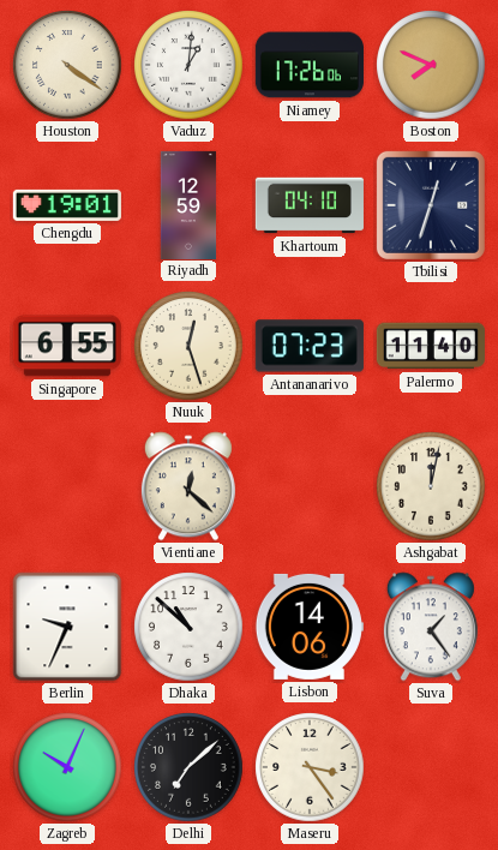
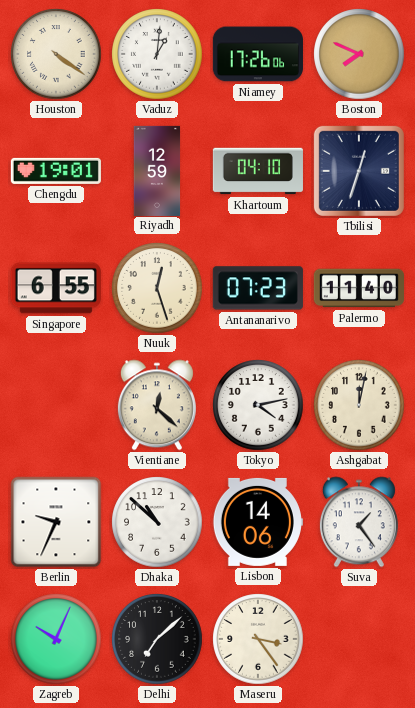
Tokyo: none -> 4:13 (258, 405)
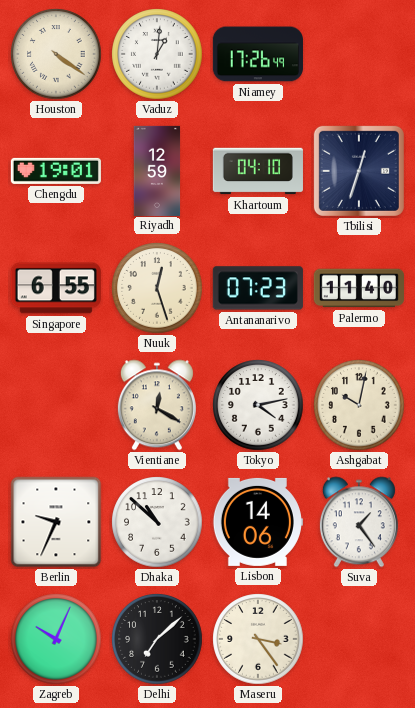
Niamey: 17:26:06 -> 17:26:49 (258, 54)
Boston: 7:49 -> none (359, 54)
Vientiane: 12:22 -> 12:20 (157, 405)
Ashgabat: 12:02 -> 10:02 (359, 405)
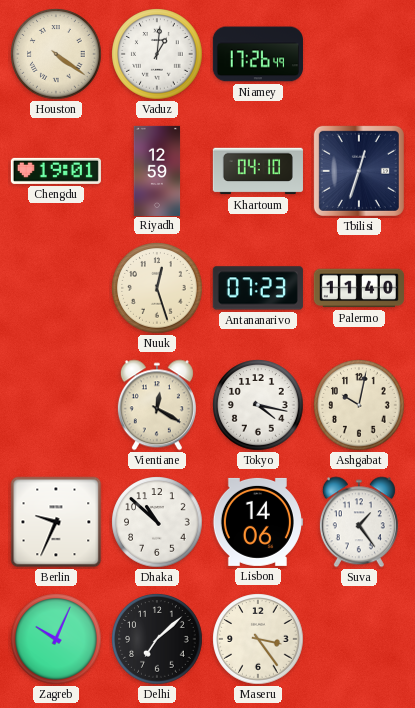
Singapore: 6:55 -> none (56, 288)
Tokyo: 4:13 -> 4:17 (258, 405)
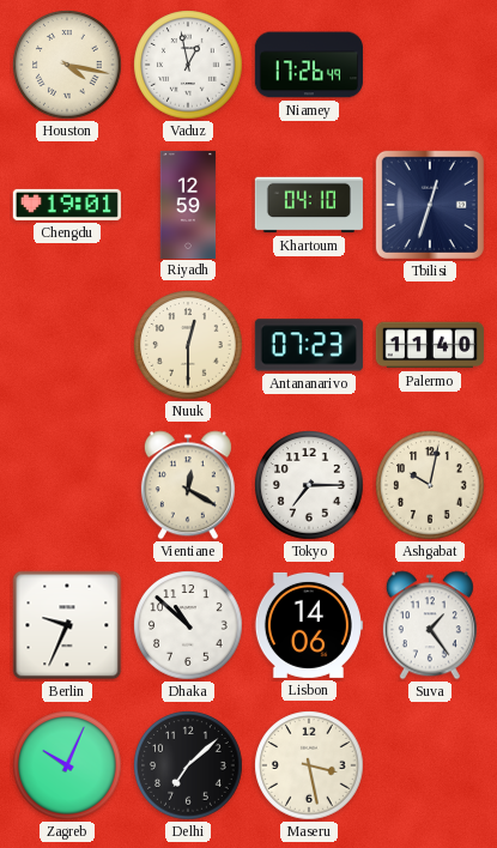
Houston: 4:21 -> 4:17 (67, 65)
Vaduz: 1:01 -> 12:58 (188, 65)
Nuuk: 12:27 -> 12:30 (188, 345)
Tokyo: 4:17 -> 7:15 (309, 485)
Maseru: 3:24 -> 3:28 (309, 765)
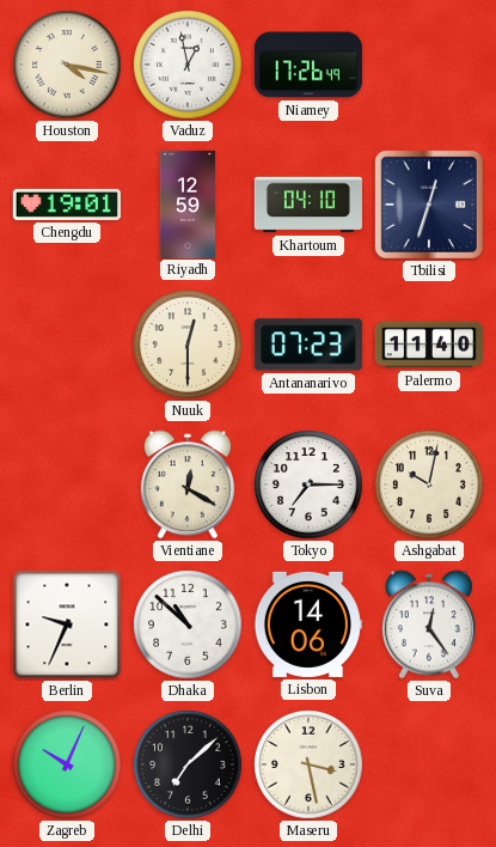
Suva: 1:24 -> 12:24 (429, 624)
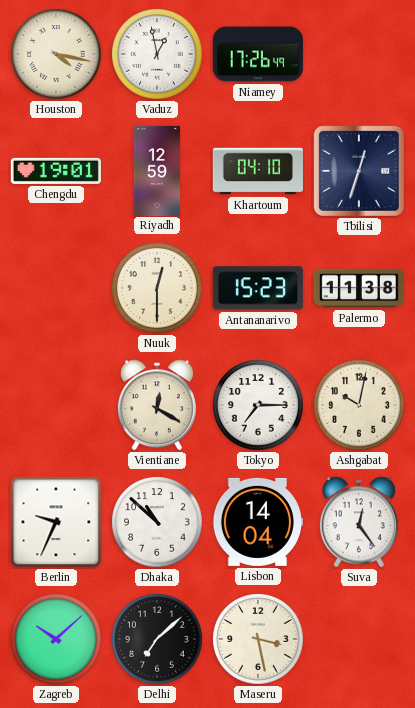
Antananarivo: 07:23 -> 15:23 (258, 288)
Palermo: 11:40 -> 11:38 (359, 288)
Lisbon: 14:06 -> 14:04 (257, 522)
Zagreb: 10:04 -> 10:08 (56, 639)
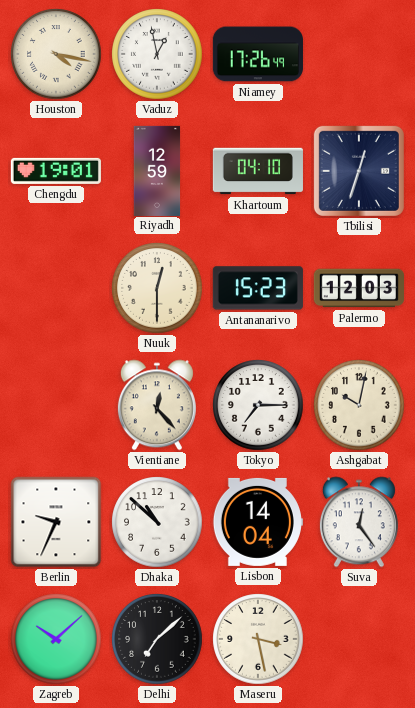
Palermo: 11:38 -> 12:03 (359, 288)
Vientiane: 12:20 -> 12:23 (157, 405)
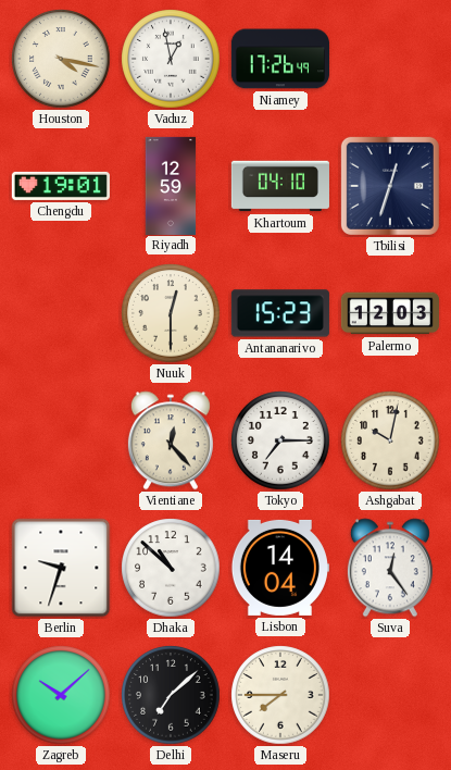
Berlin: 9:34 -> 9:33 (61, 568)
Maseru: 3:28 -> 7:45 (280, 695)
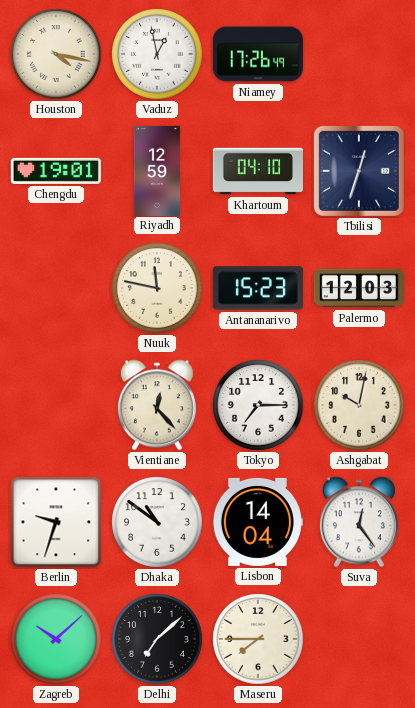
Nuuk: 12:30 -> 11:47 (157, 288)
Dhaka: 10:52 -> 10:51 (157, 522)
